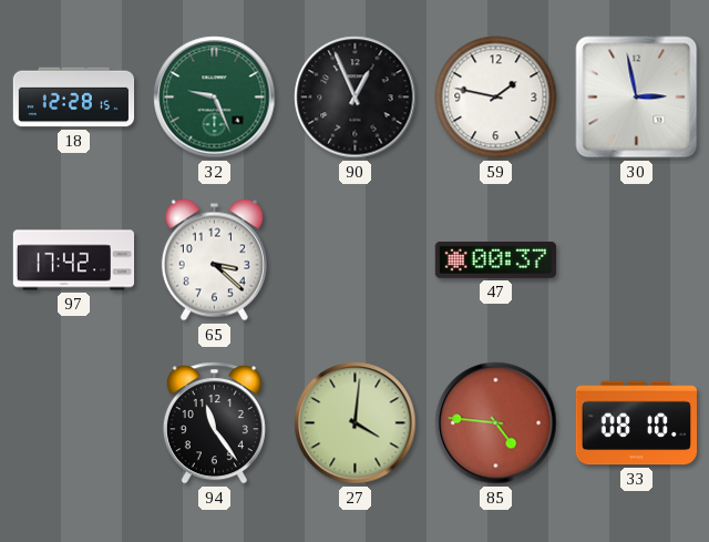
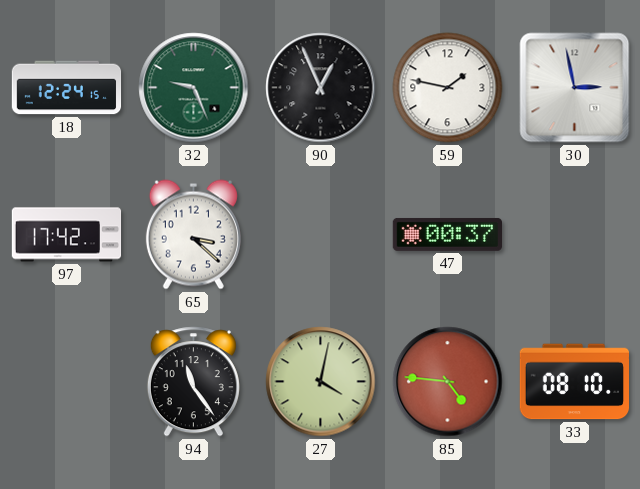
18: 12:28 -> 12:24 (67, 88)
27: 4:01 -> 4:02 (321, 382)
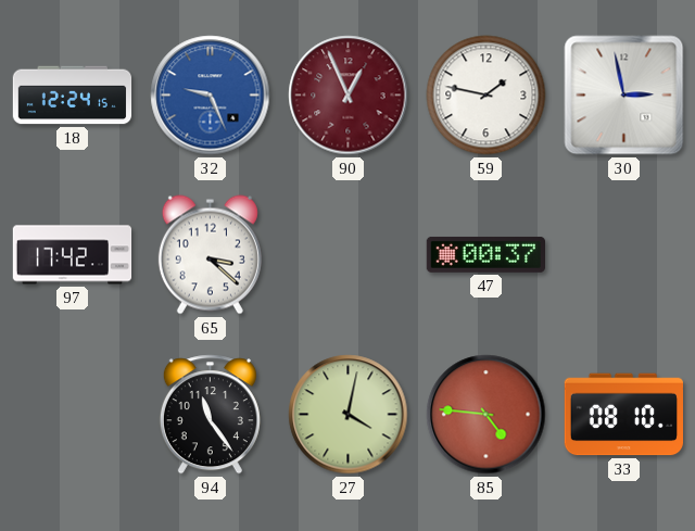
32 dial: green -> blue (211, 96)
90 dial: black -> burgundy (349, 96)
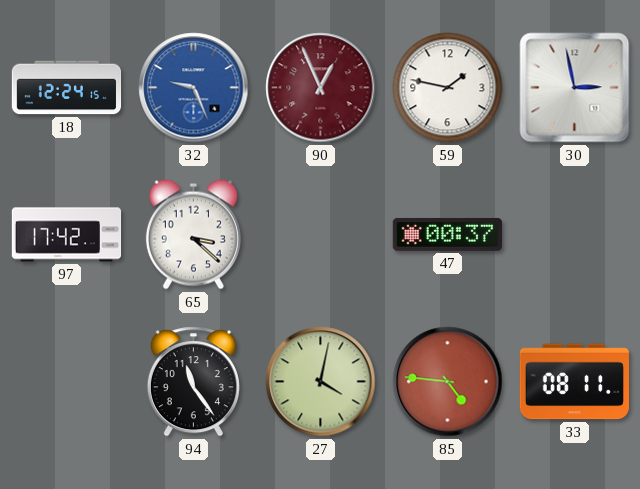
33: 08:10 -> 08:11 (574, 382)
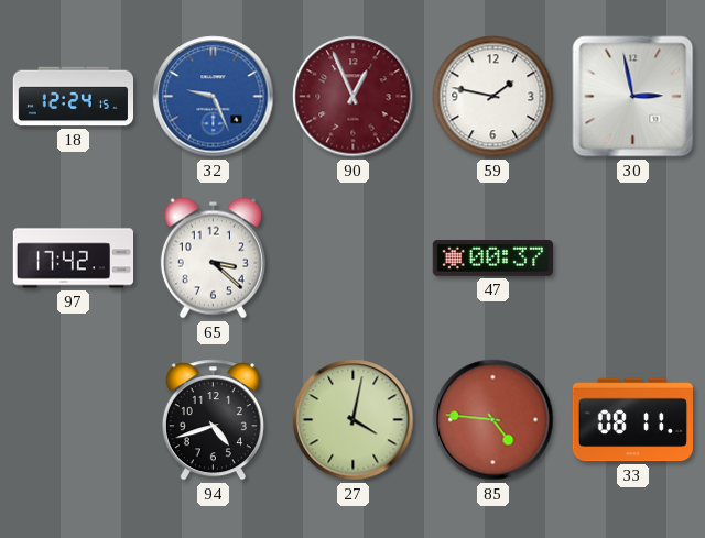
94: 11:24 -> 4:42 (213, 420)
